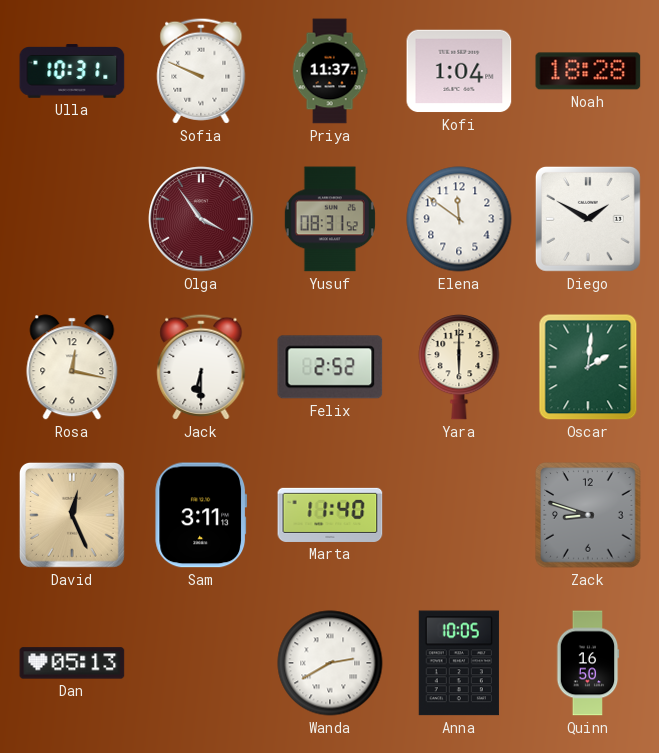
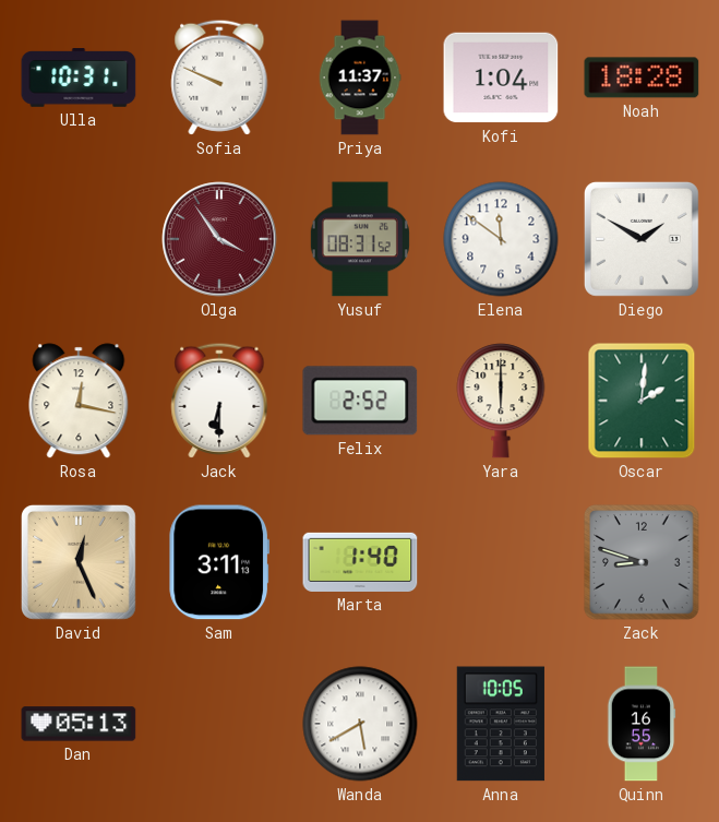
Marta: 11:40 -> 1:40 (360, 562)
Wanda: 2:40 -> 5:40 (360, 724)
Quinn: 16:50 -> 16:55 (642, 724)
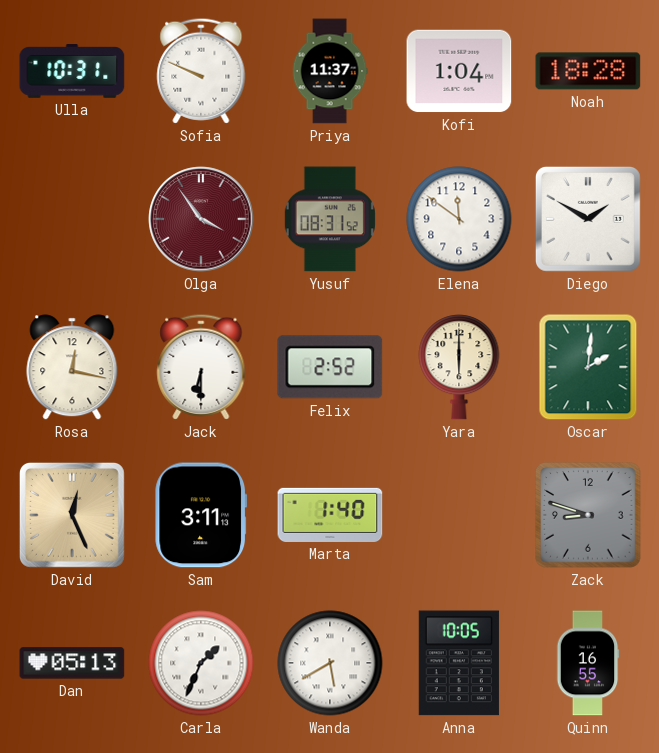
Carla: none -> 1:34 (201, 663)
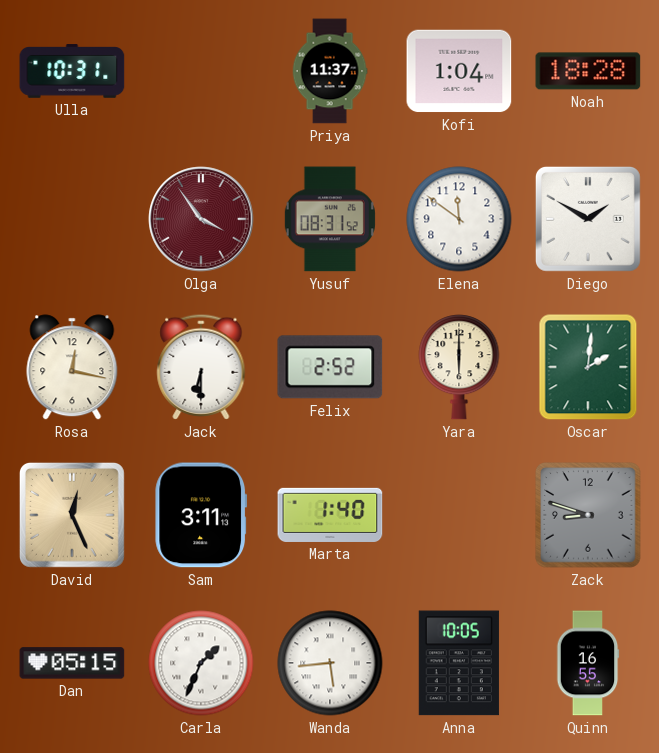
Sofia: 9:49 -> none (201, 71)
Dan: 05:13 -> 05:15 (72, 663)
Wanda: 5:40 -> 5:44 (330, 663)
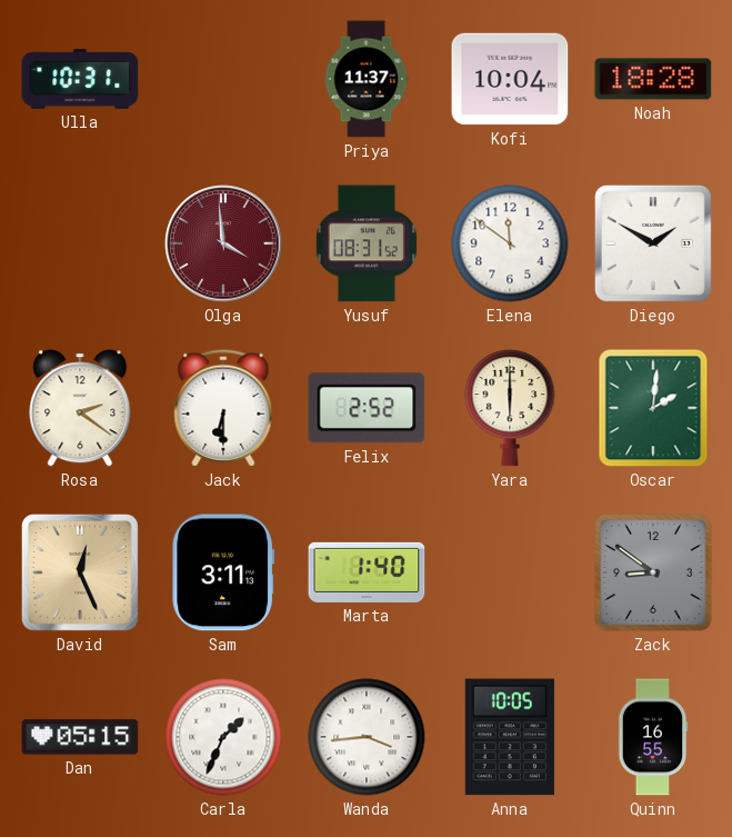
Kofi: 1:04 -> 10:04 (510, 79)
Olga: 3:54 -> 3:59 (223, 243)
Rosa: 12:17 -> 2:21 (80, 408)
Zack: 8:48 -> 8:51 (653, 572)
Wanda: 5:44 -> 3:44 (367, 737)
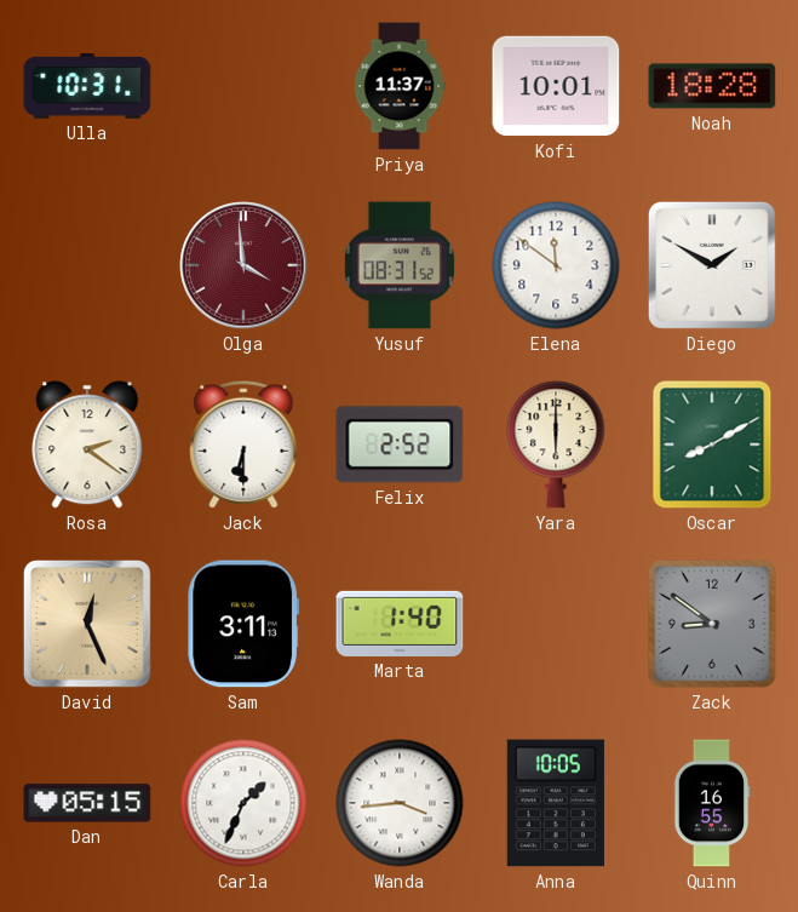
Kofi: 10:04 -> 10:01 (556, 86)
Oscar: 2:01 -> 8:10 (712, 444)
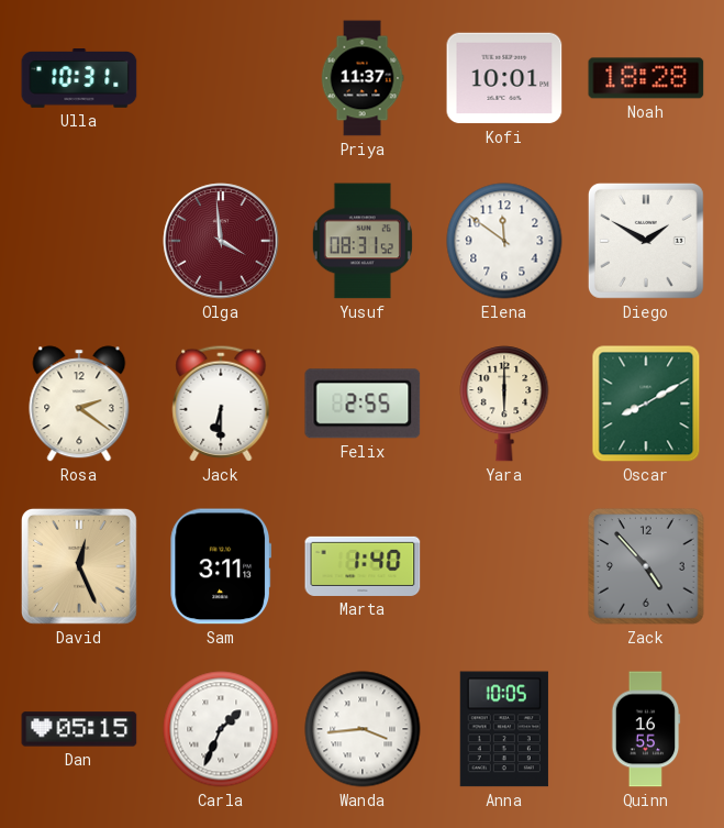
Felix: 2:52 -> 2:55 (363, 404)
Zack: 8:51 -> 4:53 (646, 566)
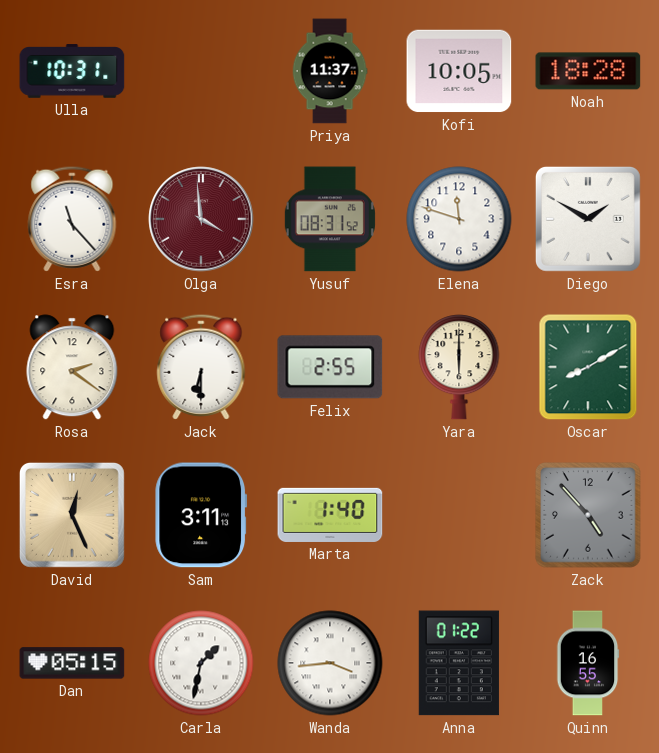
Kofi: 10:01 -> 10:05 (459, 71)
Esra: none -> 11:23 (72, 219)
Elena: 11:51 -> 11:48 (459, 219)
Carla: 1:34 -> 1:32 (201, 663)
Anna: 10:05 -> 01:22 (459, 663)
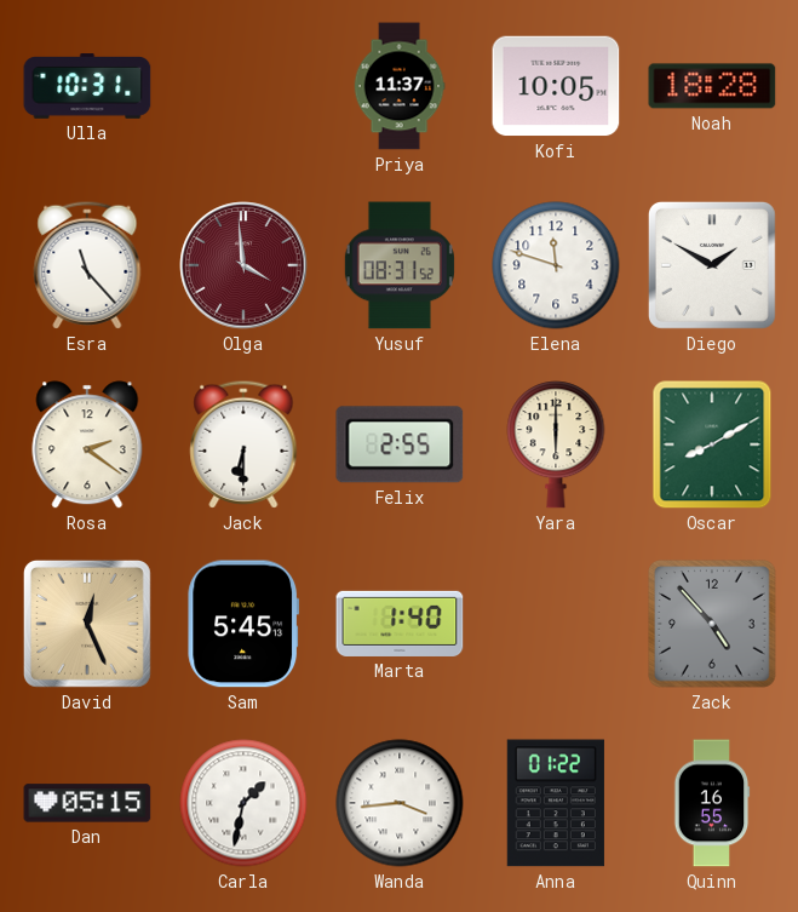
Sam: 3:11 -> 5:45 (243, 624)
